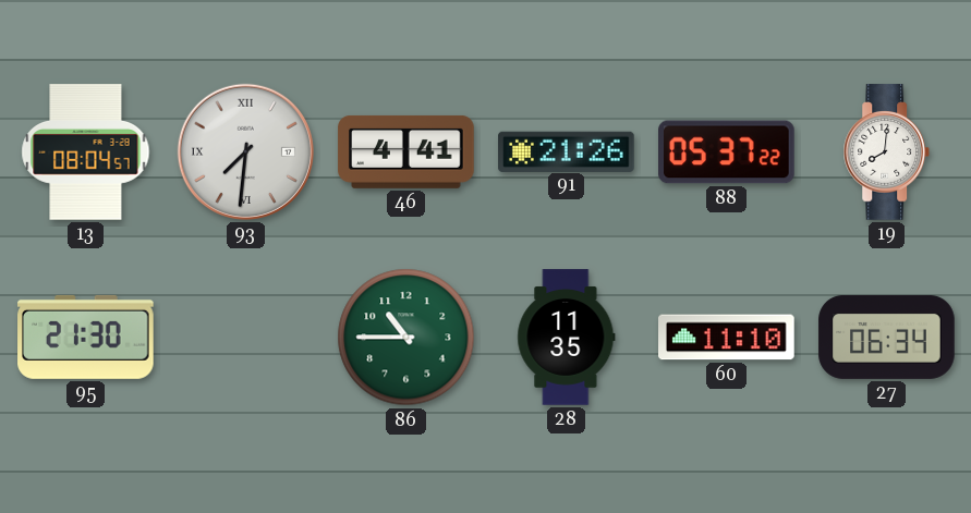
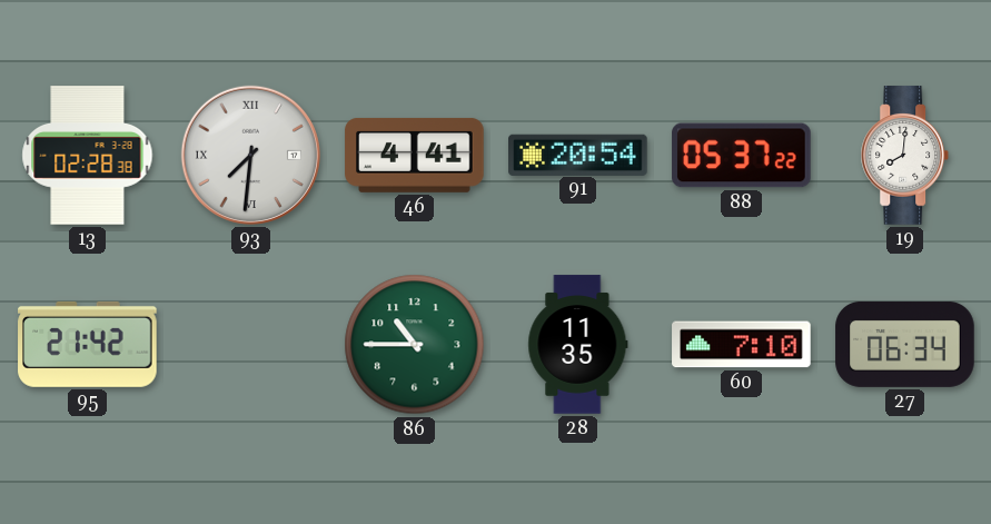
13: 08:04 -> 02:28 (88, 156)
91: 21:26 -> 20:54 (578, 155)
95: 21:30 -> 21:42 (88, 344)
60: 11:10 -> 7:10 (742, 345)
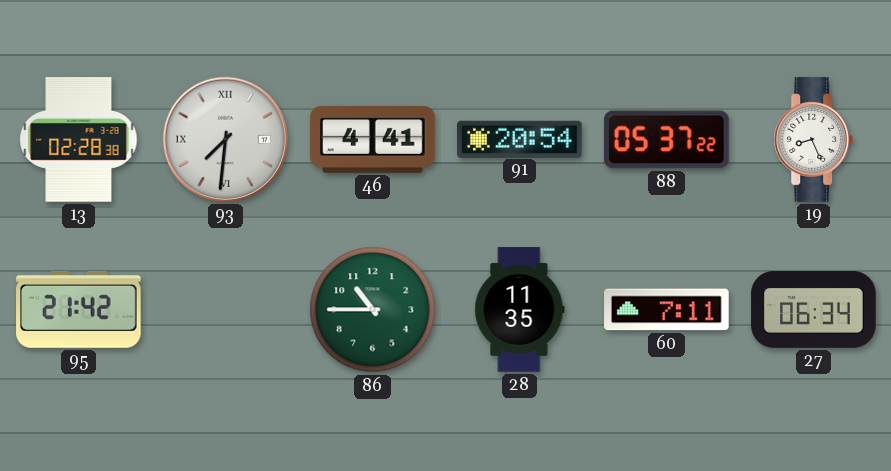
19: 8:01 -> 8:26 (814, 140)
60: 7:10 -> 7:11 (667, 310)
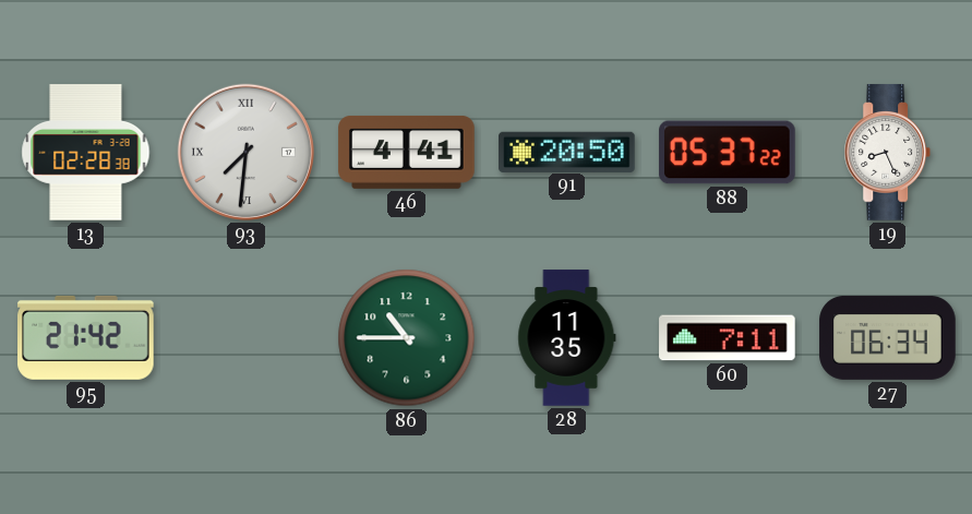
91: 20:54 -> 20:50 (567, 152)
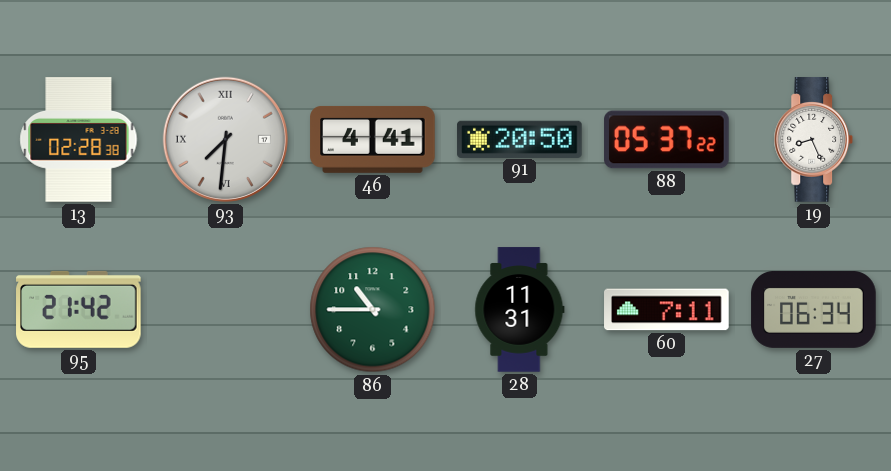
28: 11:35 -> 11:31 (520, 310)
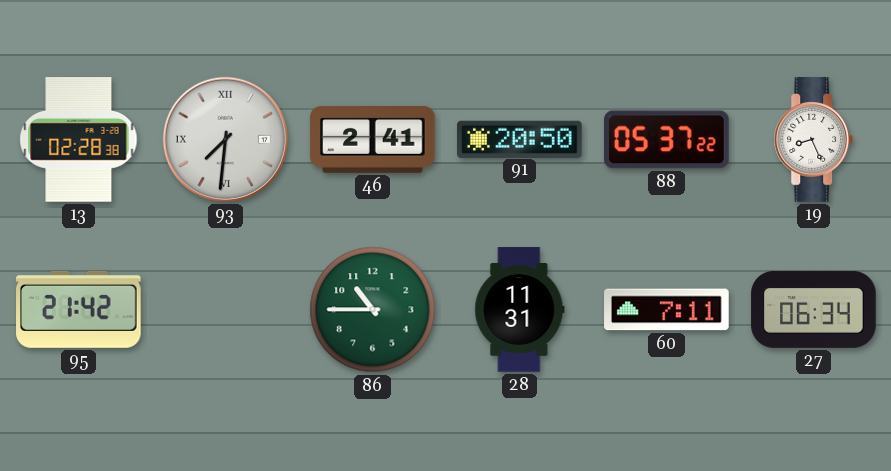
46: 4:41 -> 2:41 (373, 139)
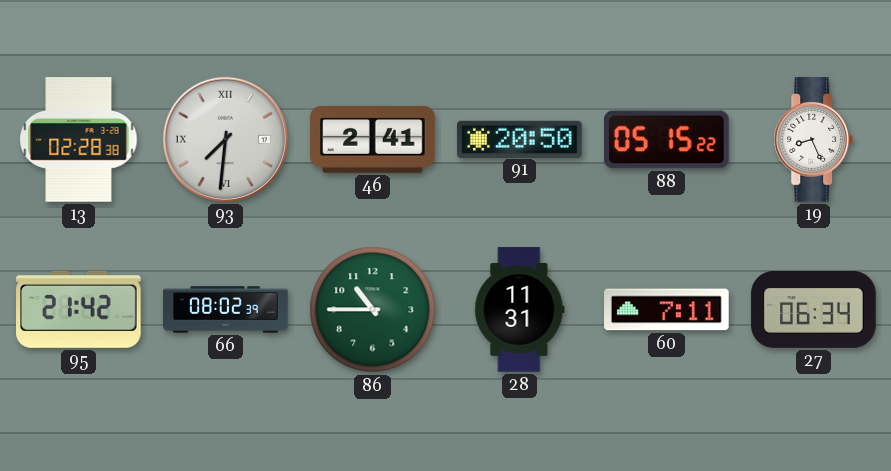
88: 05:37 -> 05:15 (667, 140)
66: none -> 08:02 (226, 310)
